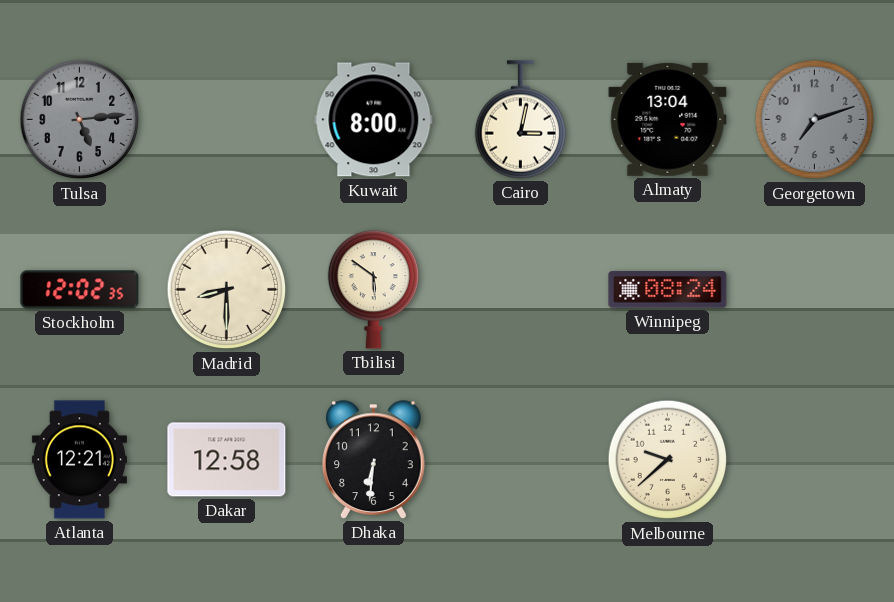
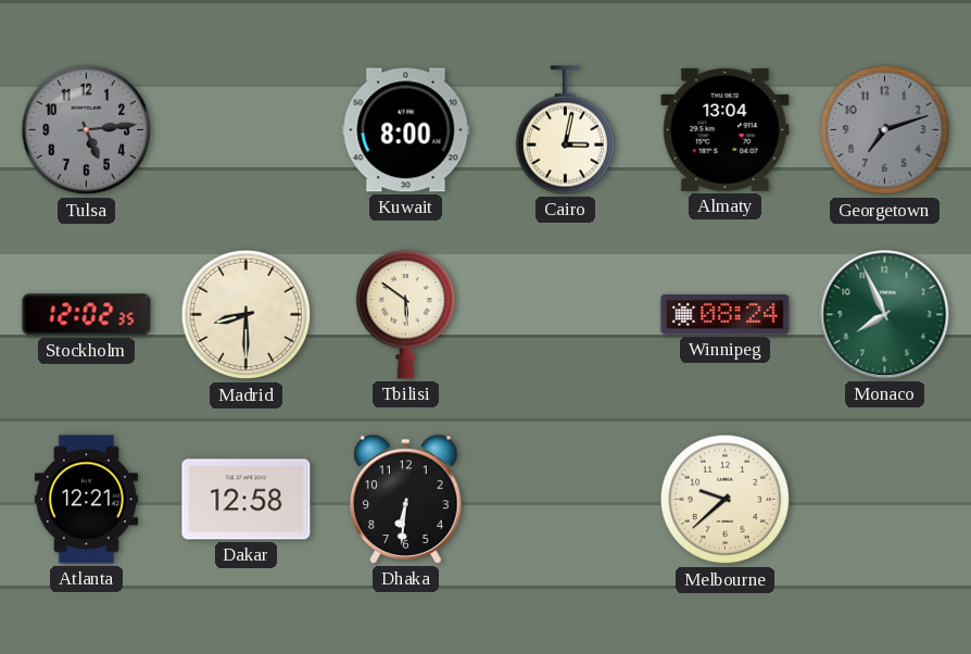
Monaco: none -> 7:56 (885, 315)
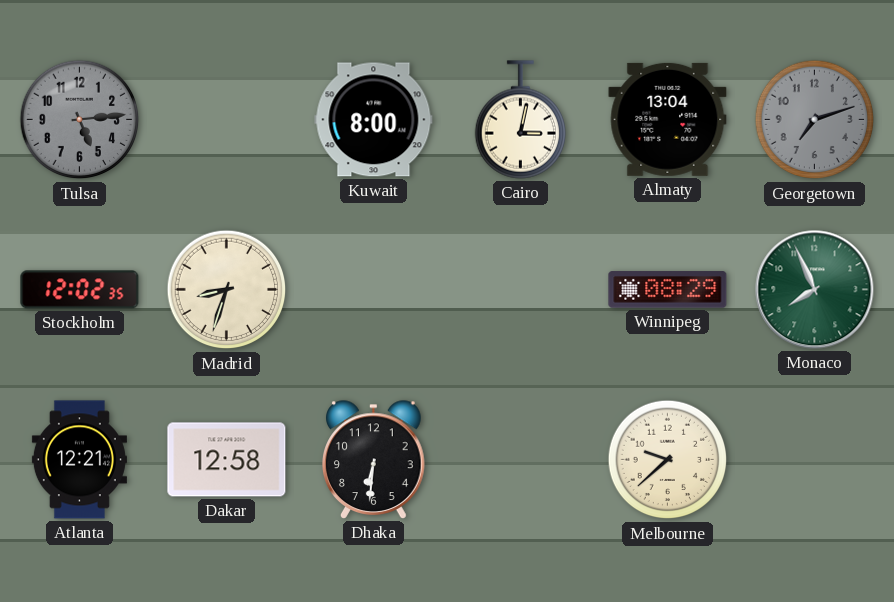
Madrid: 8:30 -> 8:33 (227, 290)
Tbilisi: 5:51 -> none (405, 315)
Winnipeg: 08:24 -> 08:29 (668, 290)
